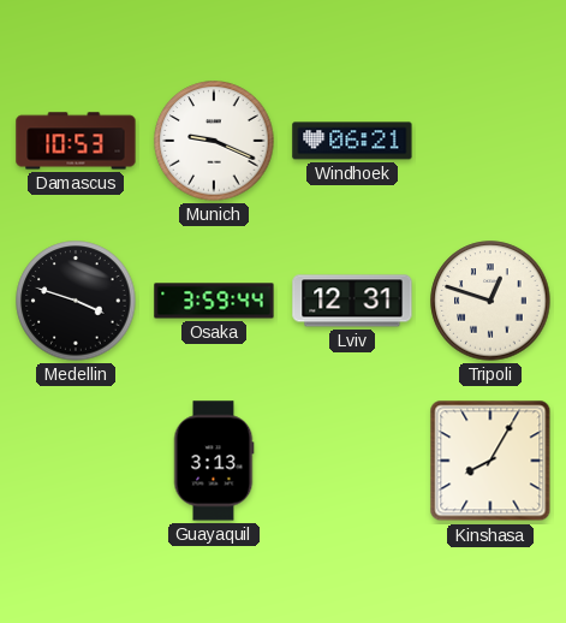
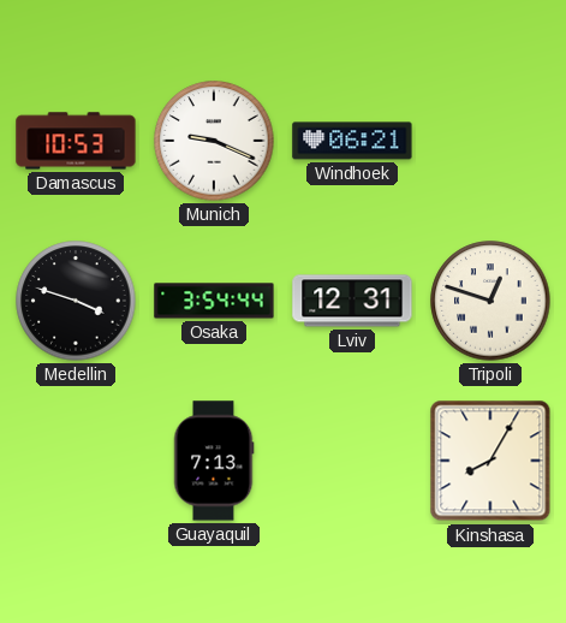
Osaka: 3:59 -> 3:54 (214, 301)
Guayaquil: 3:13 -> 7:13 (214, 461)
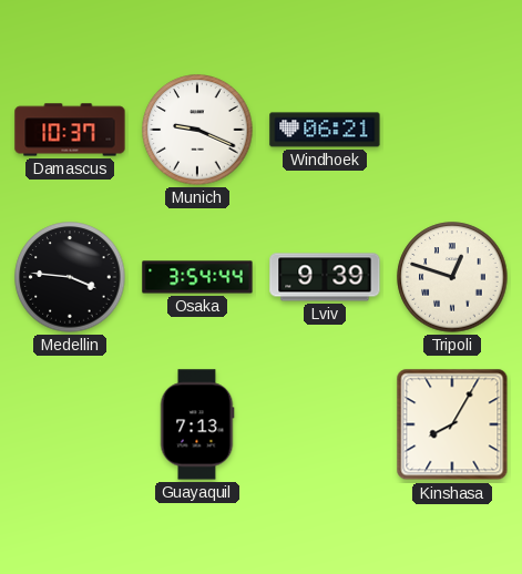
Damascus: 10:53 -> 10:37 (70, 130)
Medellin: 3:48 -> 3:46 (70, 277)
Lviv: 12:31 -> 9:39 (325, 277)
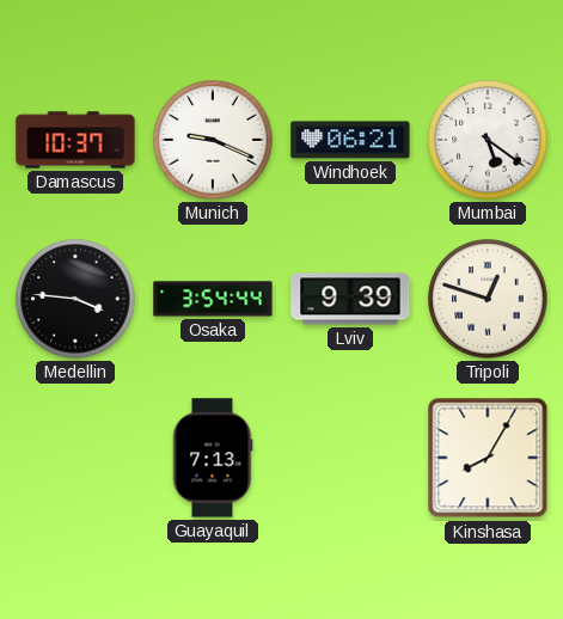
Mumbai: none -> 5:21 (488, 140)
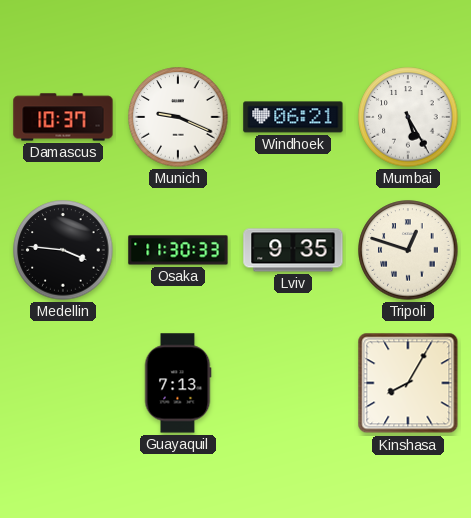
Mumbai: 5:21 -> 5:25 (408, 117)
Osaka: 3:54 -> 11:30 (178, 250)
Lviv: 9:39 -> 9:35 (293, 250)
